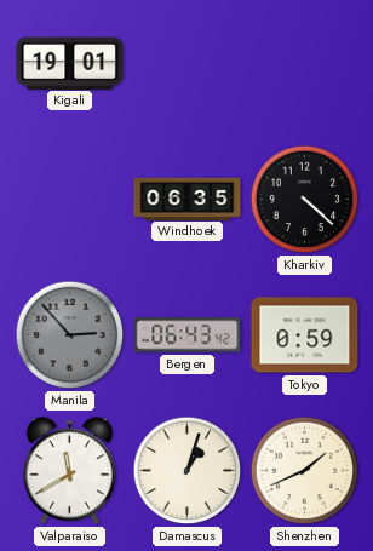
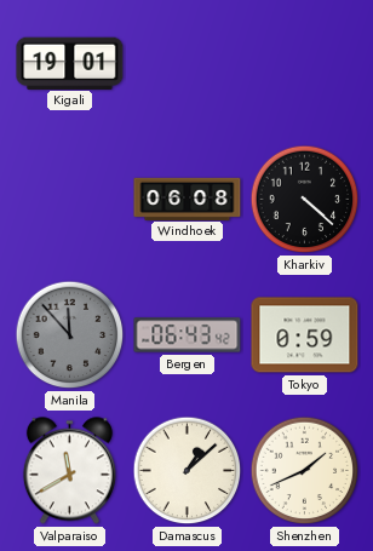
Windhoek: 06:35 -> 06:08 (188, 199)
Manila: 2:53 -> 11:53 (70, 335)
Damascus: 1:03 -> 1:08 (188, 471)
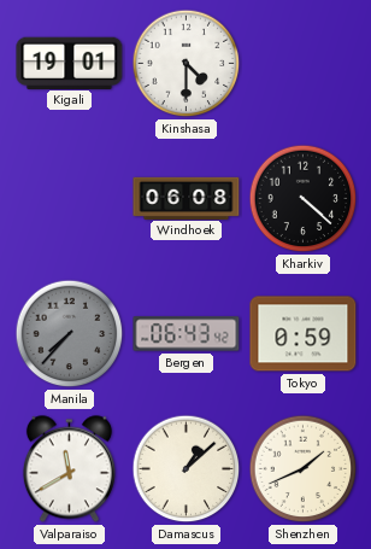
Kinshasa: none -> 4:30 (187, 64)
Manila: 11:53 -> 7:37 (70, 334)
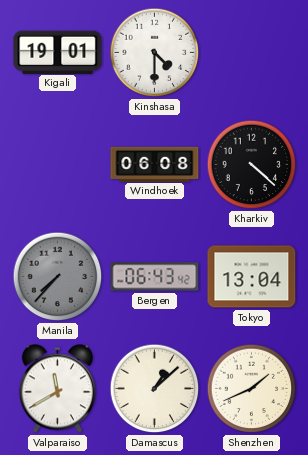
Tokyo: 0:59 -> 13:04 (252, 277)
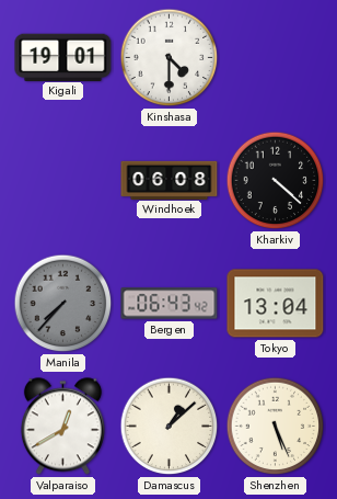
Valparaiso: 11:40 -> 12:40 (62, 427)
Shenzhen: 1:41 -> 5:26 (276, 427)
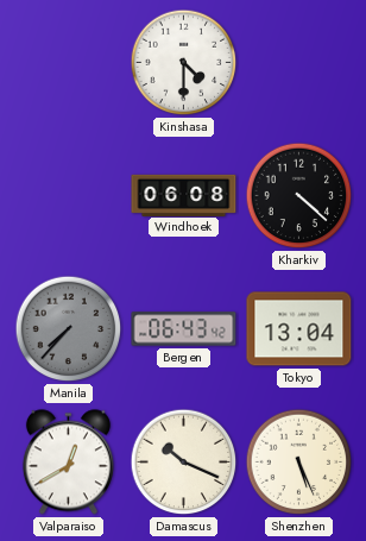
Kigali: 19:01 -> none (63, 57)
Damascus: 1:08 -> 10:19 (184, 463)
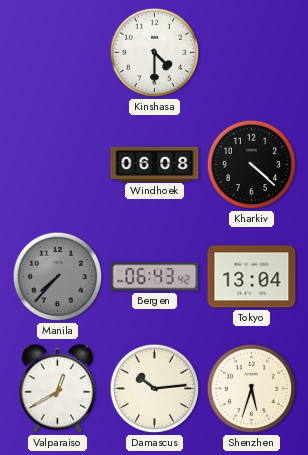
Damascus: 10:19 -> 10:14 (155, 389)
Shenzhen: 5:26 -> 5:33 (252, 389)
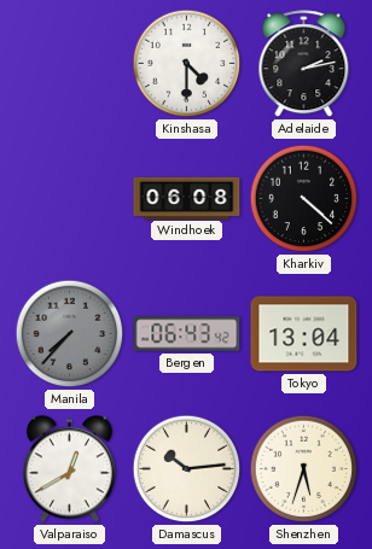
Adelaide: none -> 2:13 (304, 64)
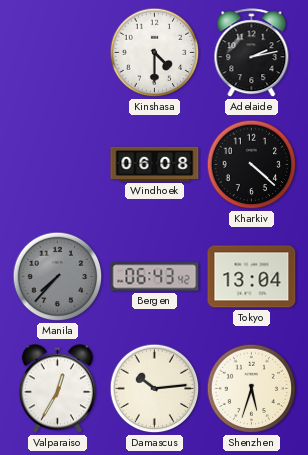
Valparaiso: 12:40 -> 12:35 (57, 389)
